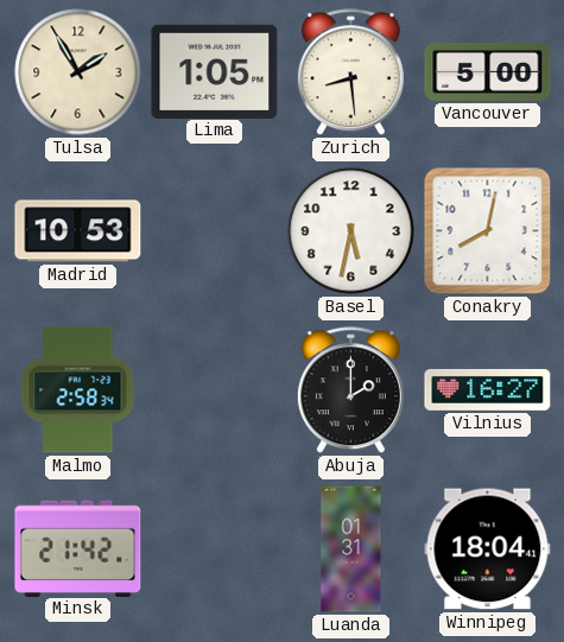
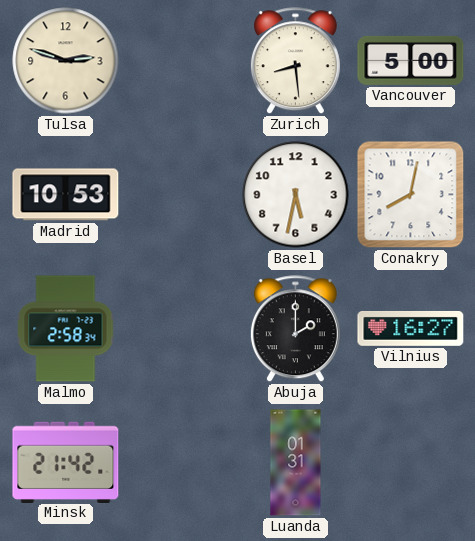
Tulsa: 1:55 -> 2:48 (66, 61)
Lima: 1:05 -> none (215, 71)
Winnipeg: 18:04 -> none (488, 549)
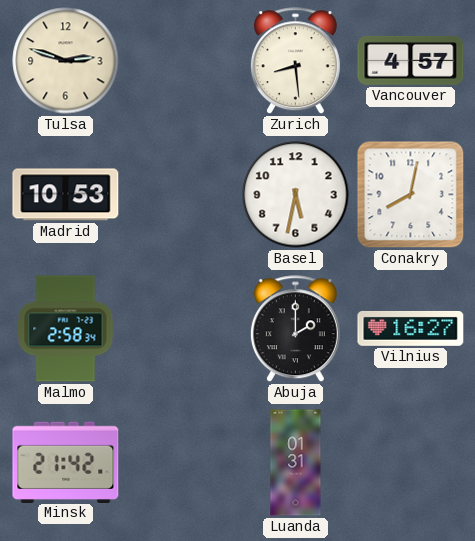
Vancouver: 5:00 -> 4:57 (411, 60)
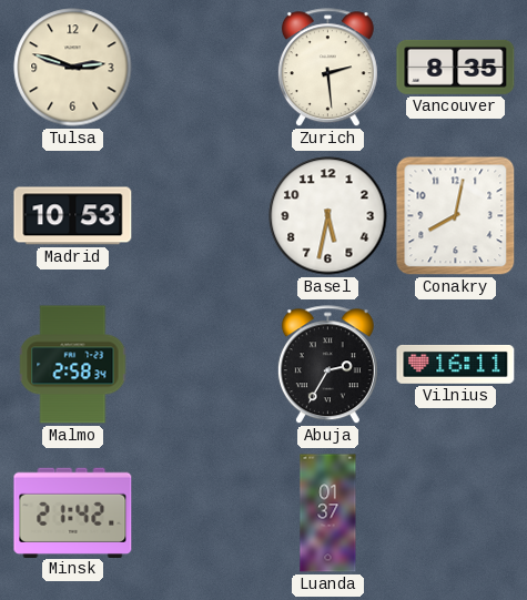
Zurich: 8:29 -> 2:29 (327, 68)
Vancouver: 4:57 -> 8:35 (456, 67)
Abuja: 2:00 -> 2:35 (327, 365)
Vilnius: 16:27 -> 16:11 (456, 364)
Luanda: 01:31 -> 01:37 (328, 513)
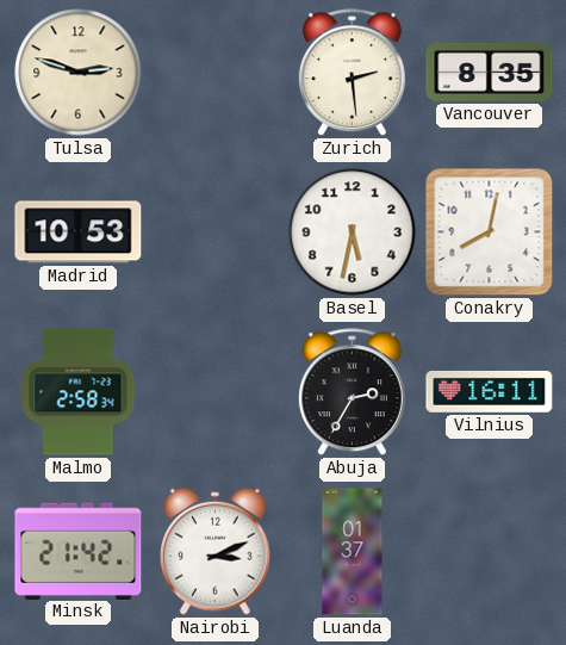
Nairobi: none -> 3:11 (216, 551)
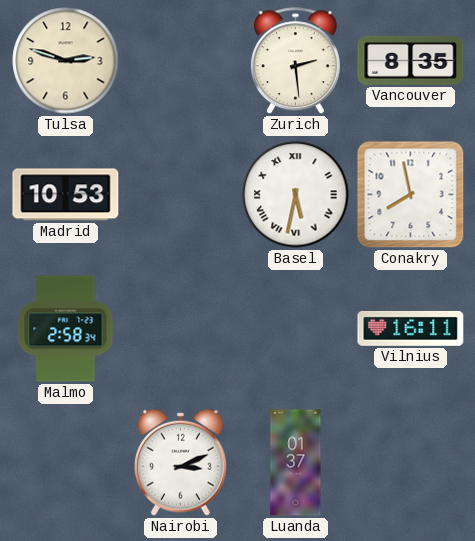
Basel numerals: Arabic -> Roman (296, 195)
Conakry: 8:02 -> 7:58 (411, 195)
Abuja: 2:35 -> none (352, 392)
Minsk: 21:42 -> none (79, 551)
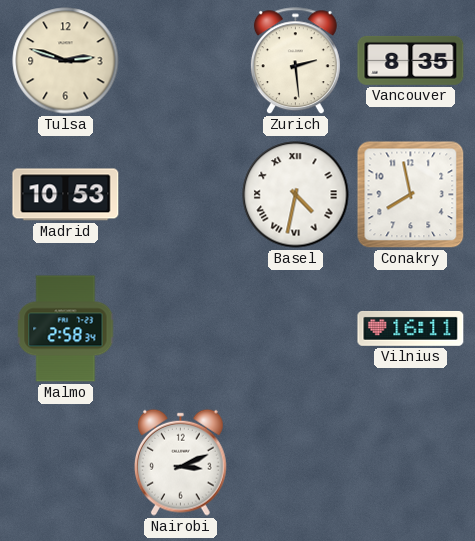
Basel: 5:32 -> 4:32 (296, 195)
Luanda: 01:37 -> none (296, 463)
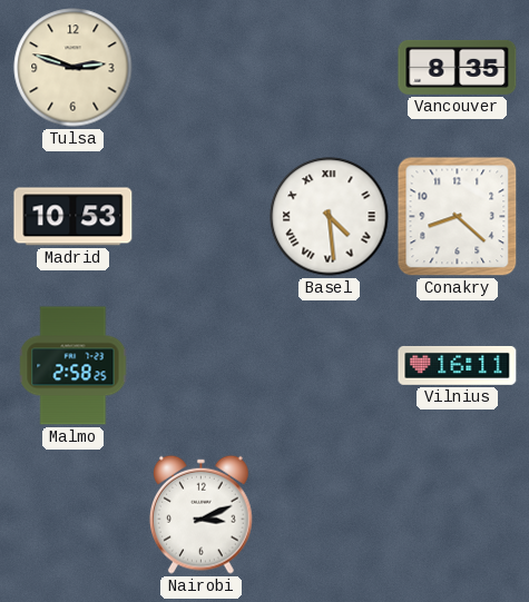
Zurich: 2:29 -> none (295, 61)
Basel: 4:32 -> 4:29 (330, 217)
Conakry: 7:58 -> 8:22 (458, 217)
Malmo: 2:58:34 -> 2:58:25 (74, 366)
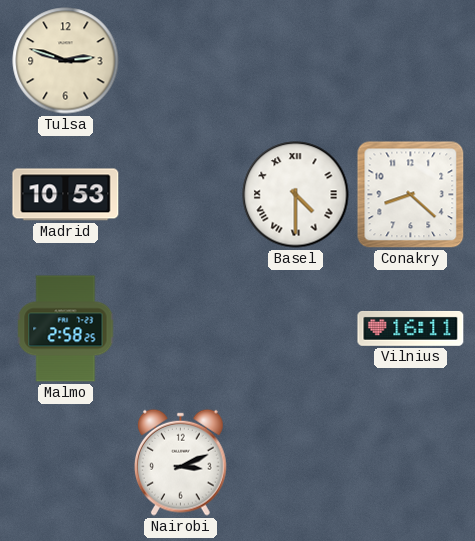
Vancouver: 8:35 -> none (458, 67)
Basel: 4:29 -> 4:30 (296, 195)
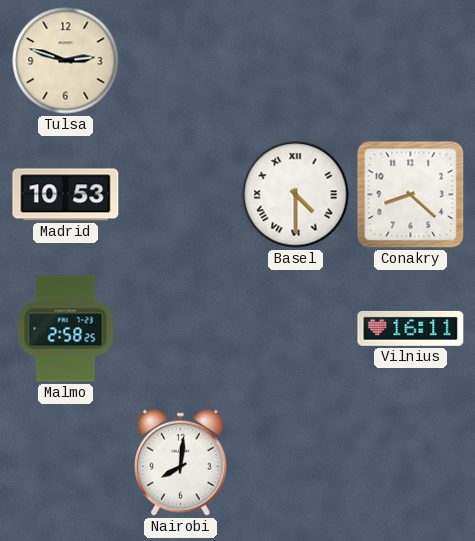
Nairobi: 3:11 -> 8:01 (181, 462)
